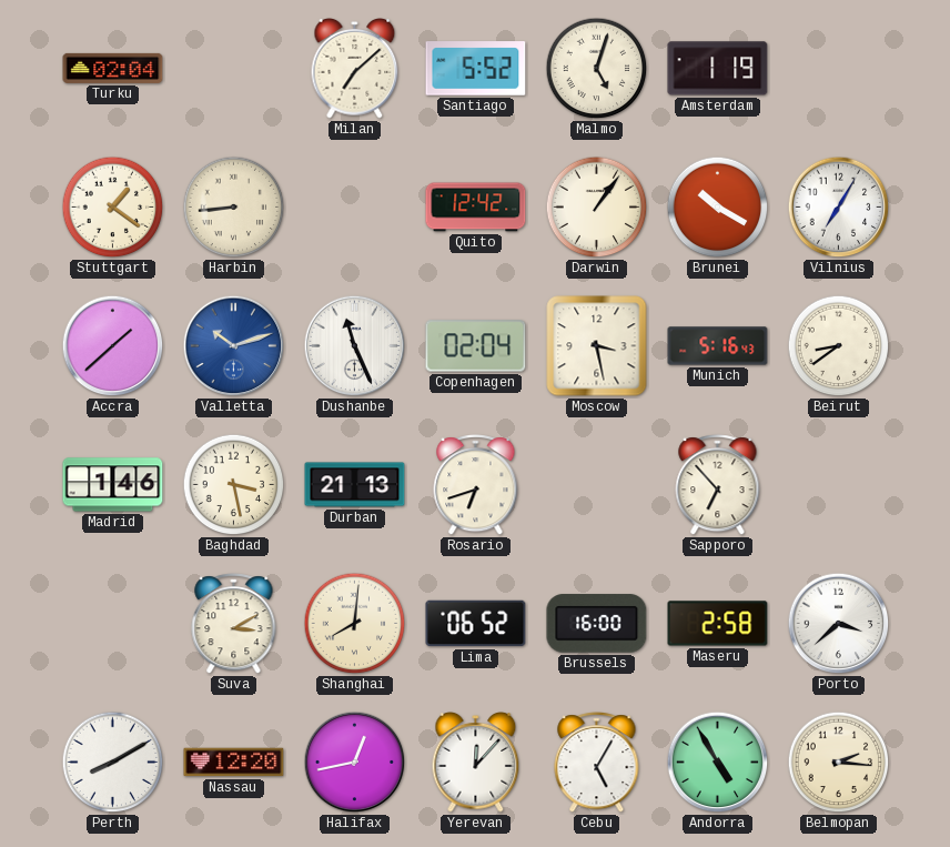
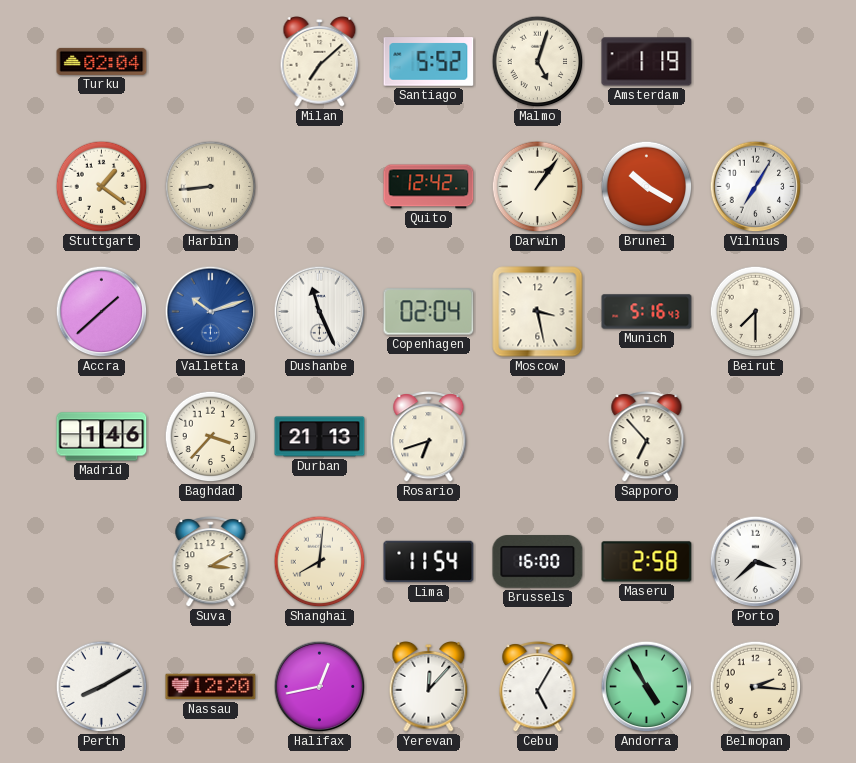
Beirut: 8:39 -> 7:30 (756, 312)
Baghdad: 3:28 -> 3:37 (211, 437)
Lima: 06:52 -> 11:54 (429, 562)
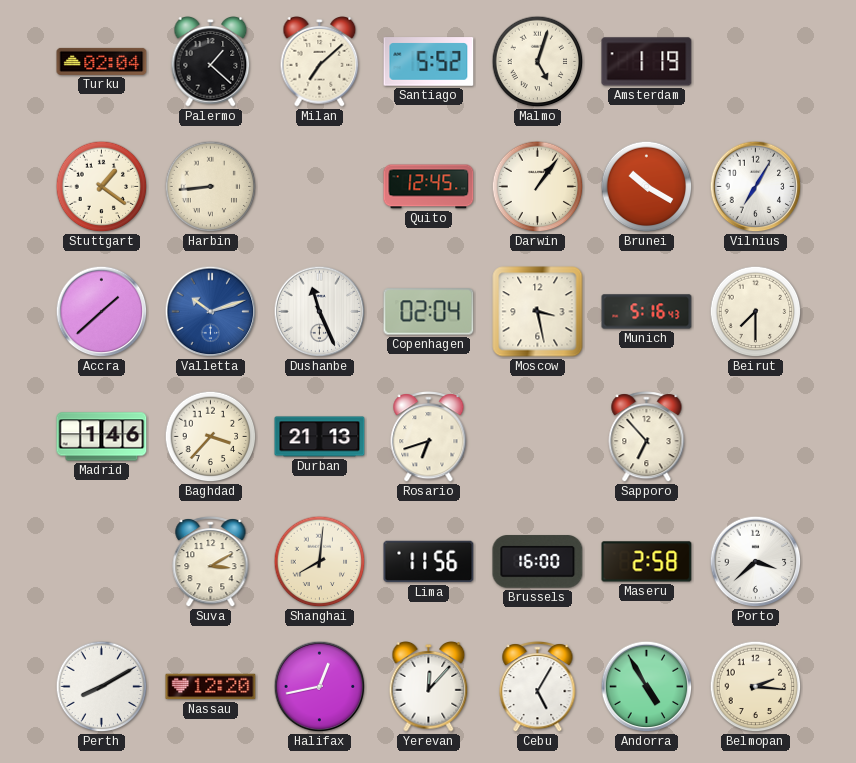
Palermo: none -> 1:22 (211, 62)
Quito: 12:42 -> 12:45 (429, 187)
Lima: 11:54 -> 11:56 (429, 562)
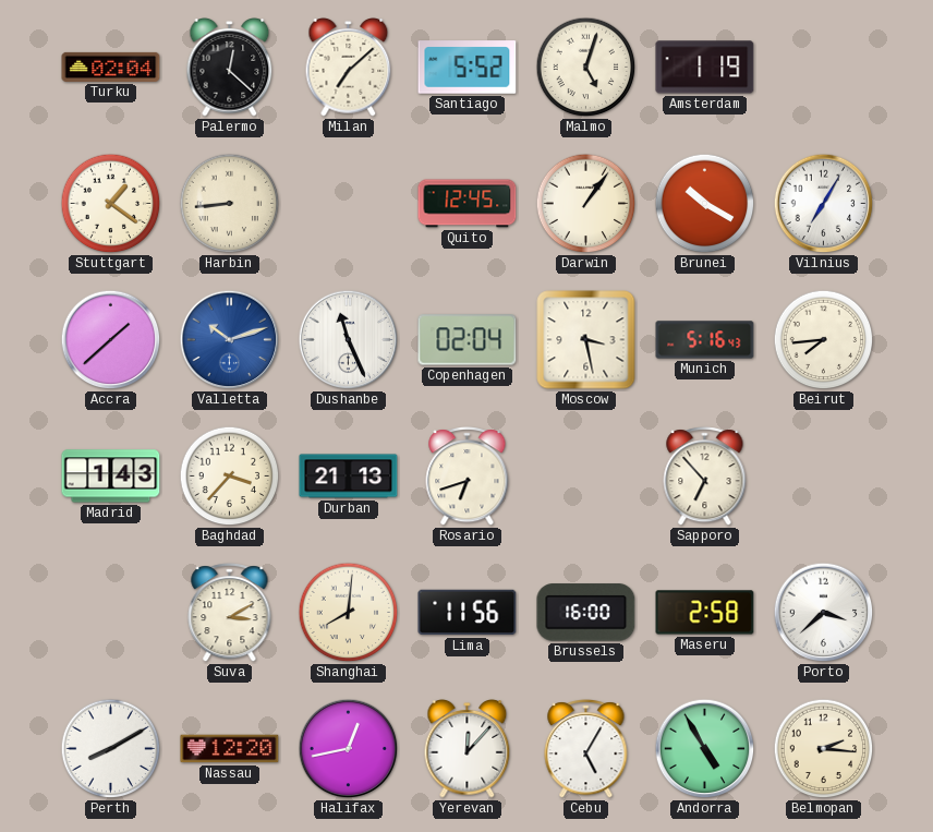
Palermo: 1:22 -> 12:22 (230, 68)
Beirut: 7:30 -> 7:44 (824, 340)
Madrid: 1:46 -> 1:43 (111, 477)
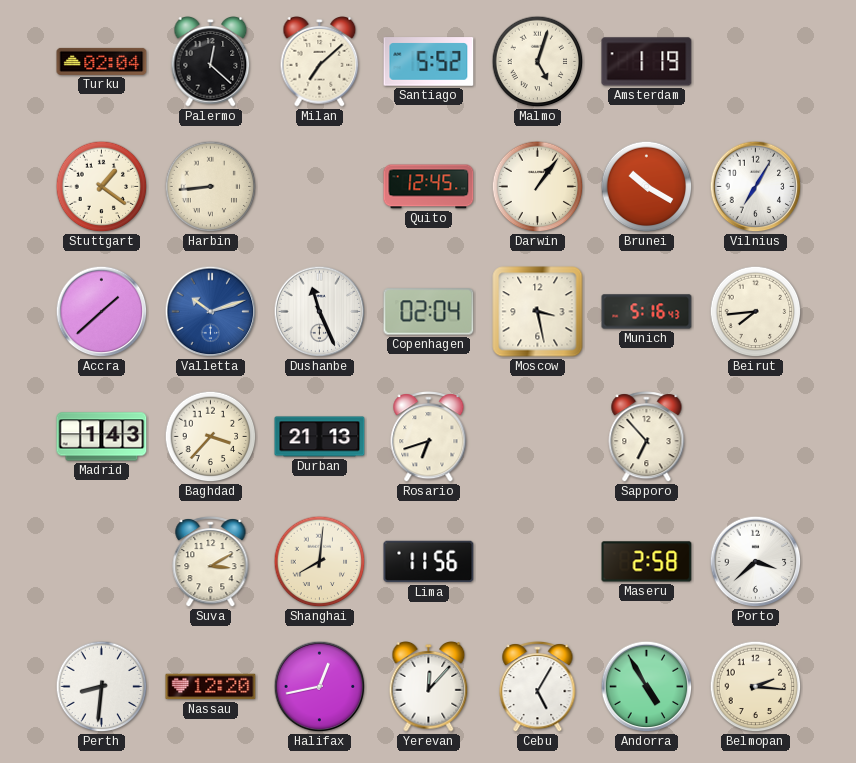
Brussels: 16:00 -> none (586, 613)
Perth: 8:10 -> 8:31 (102, 687)
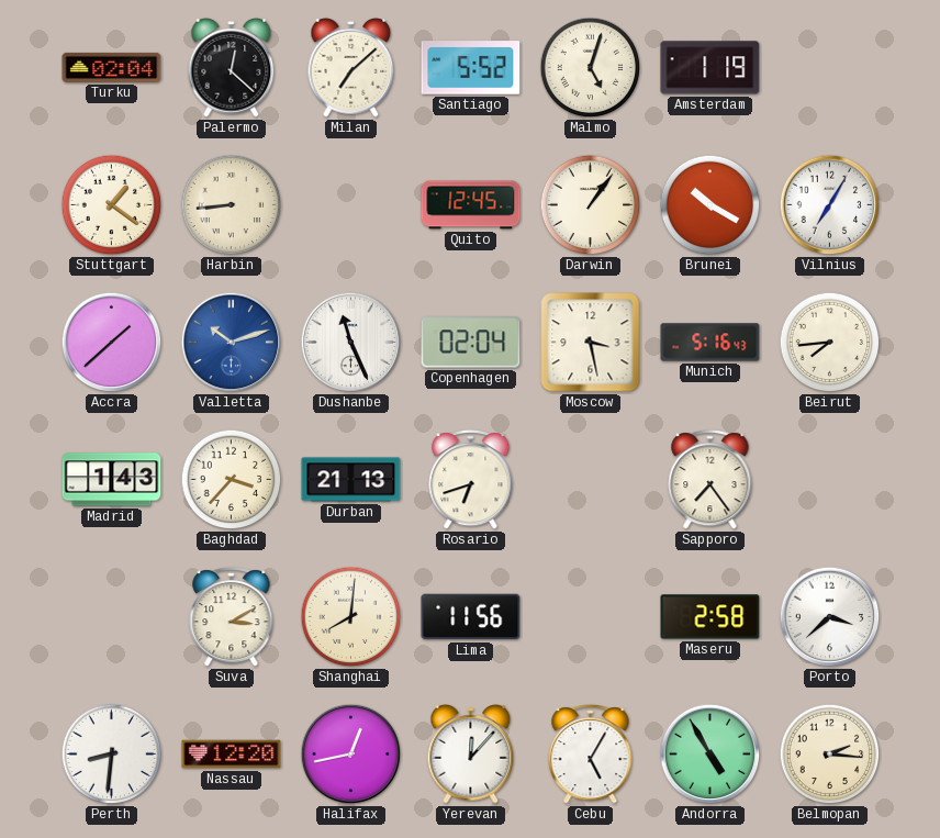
Sapporo: 6:53 -> 7:24 (710, 480)
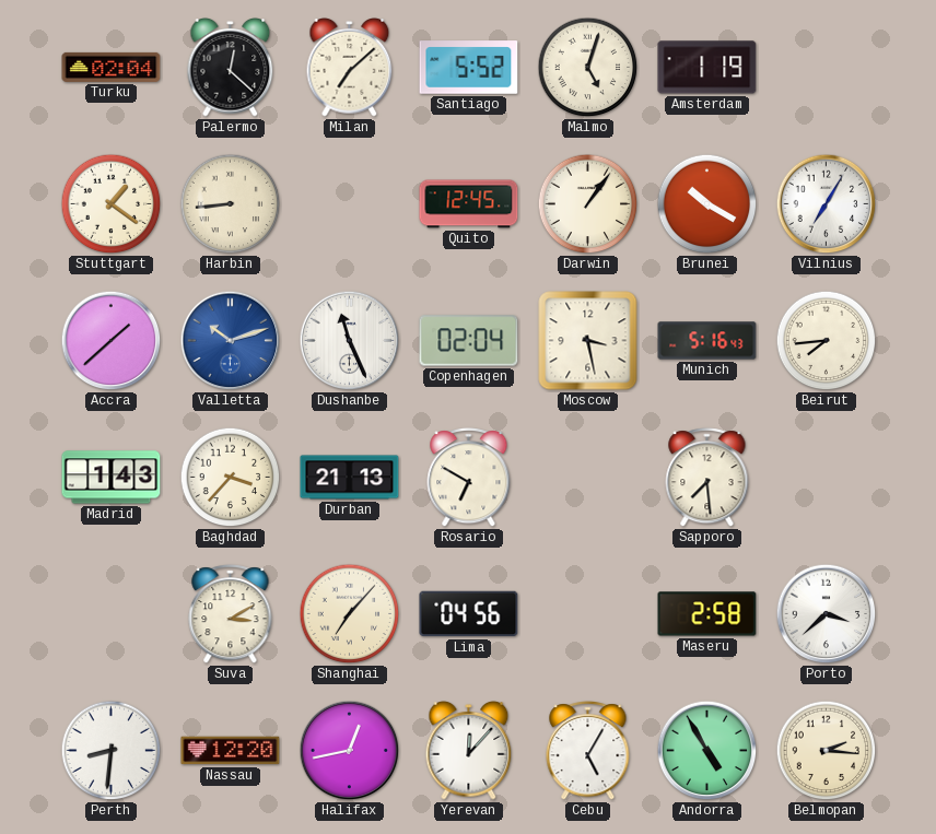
Rosario: 6:42 -> 6:50 (469, 478)
Sapporo: 7:24 -> 7:29 (707, 478)
Shanghai: 8:01 -> 7:07 (350, 614)
Lima: 11:56 -> 04:56 (469, 614)
